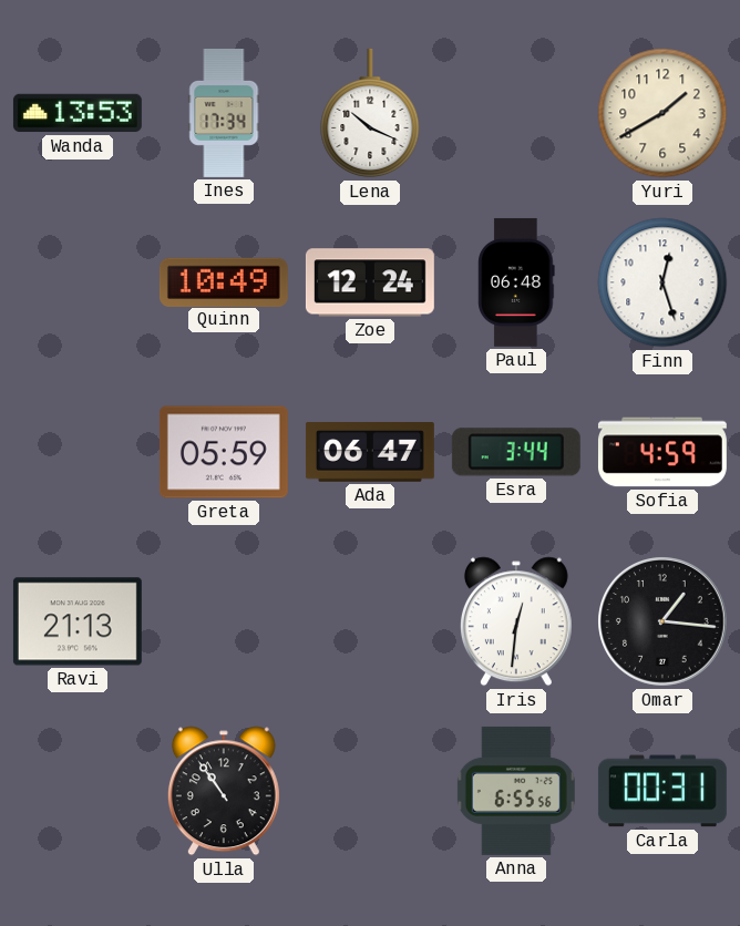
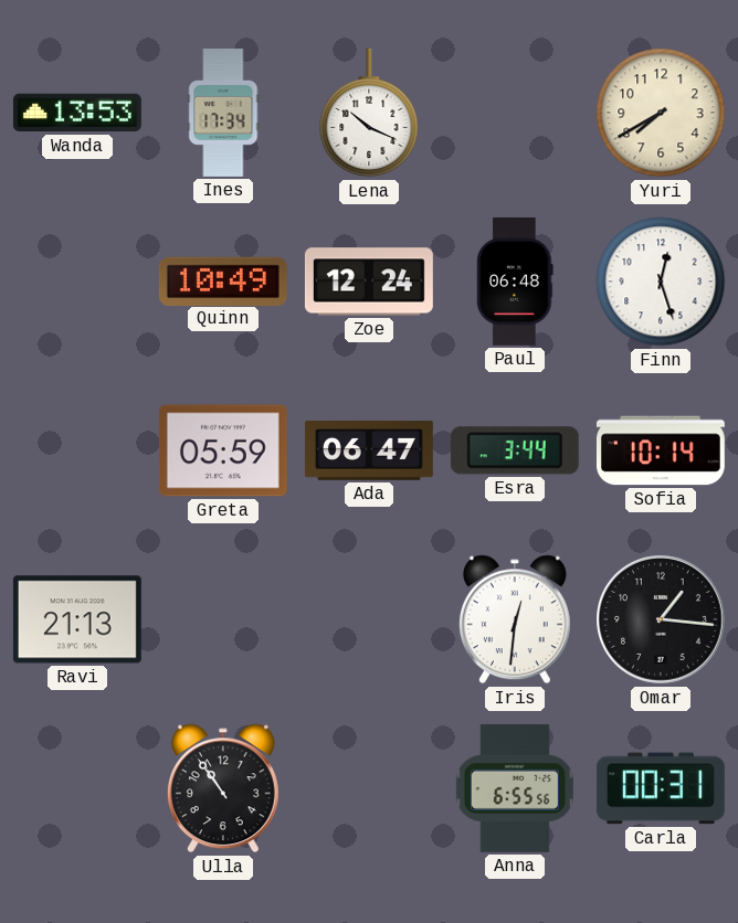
Yuri: 1:40 -> 7:40 (661, 113)
Sofia: 4:59 -> 10:14 (661, 450)
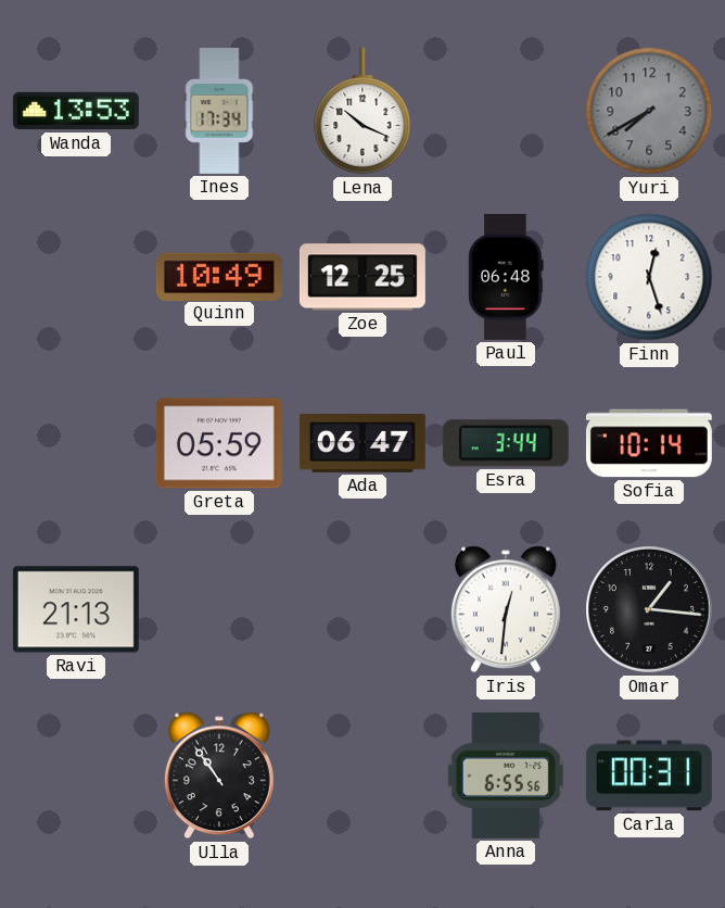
Yuri dial: cream -> grey (649, 111)
Zoe: 12:24 -> 12:25 (362, 277)
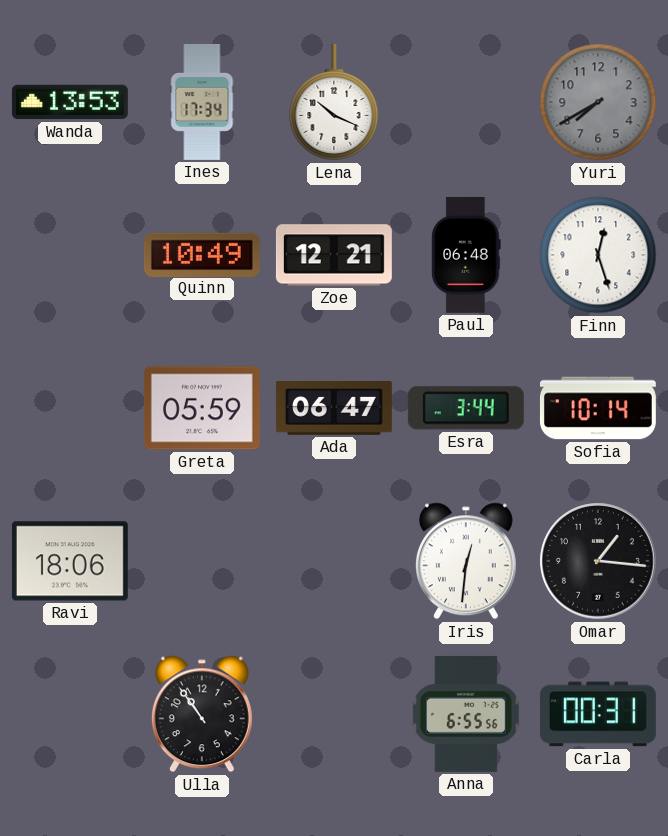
Zoe: 12:25 -> 12:21 (334, 255)
Ravi: 21:13 -> 18:06 (70, 561)
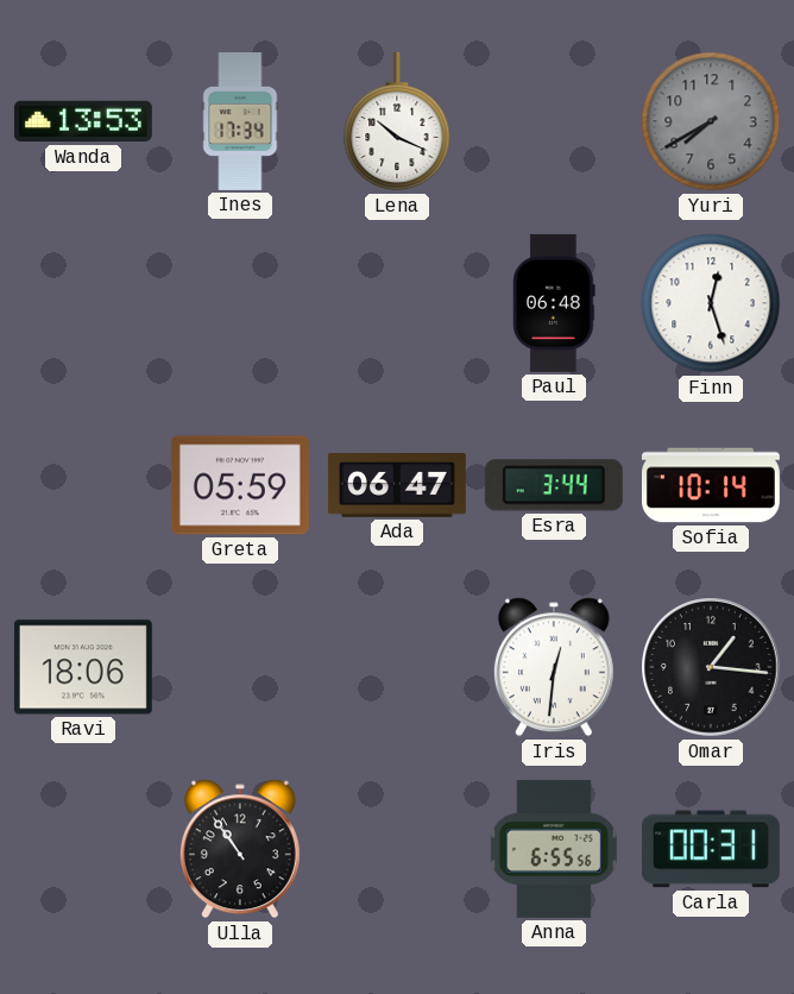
Quinn: 10:49 -> none (202, 254)
Zoe: 12:21 -> none (334, 255)
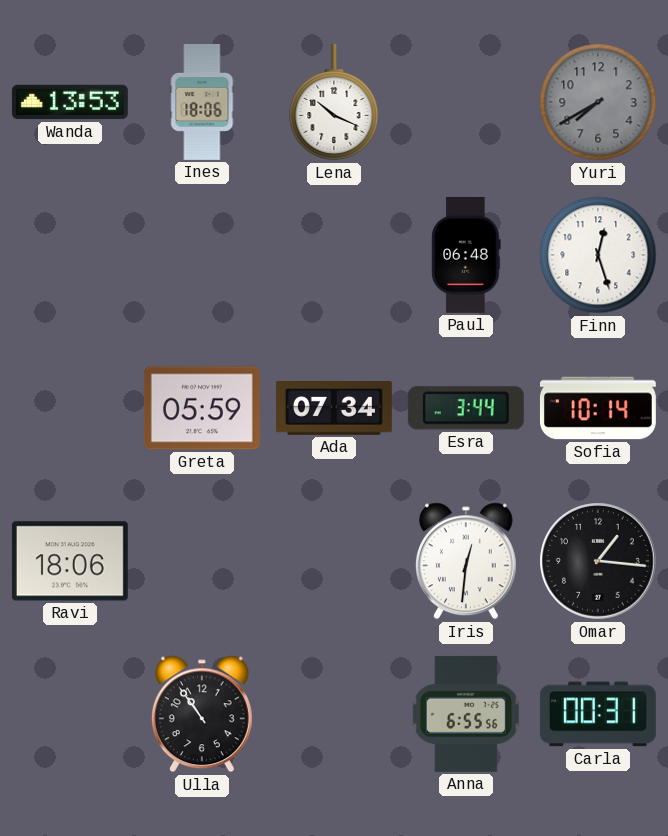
Ines: 17:34 -> 18:06 (202, 102)
Ada: 06:47 -> 07:34 (334, 409)
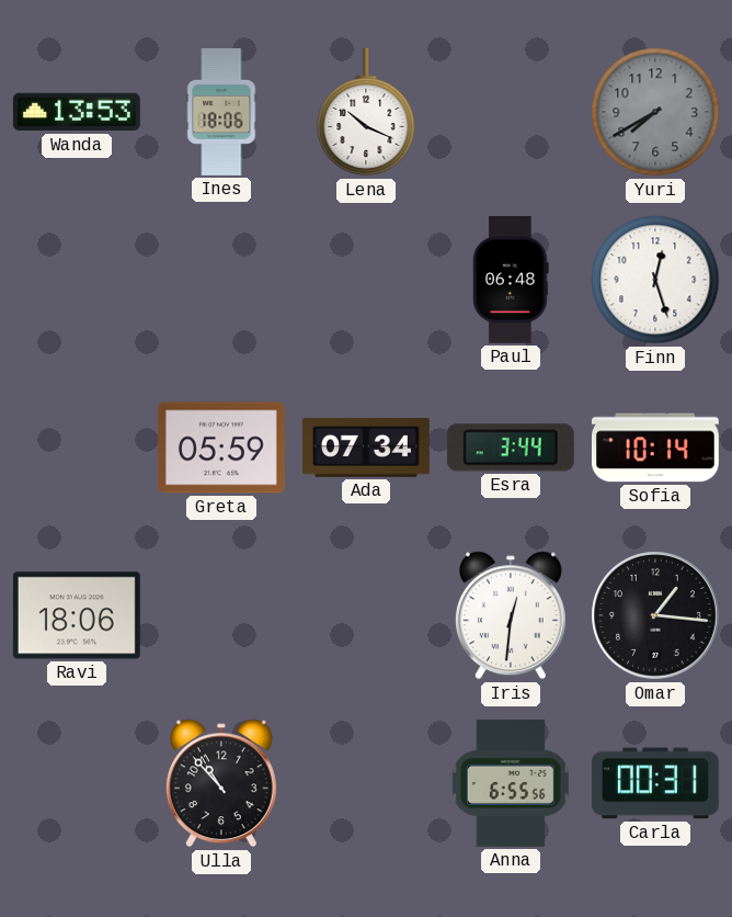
Ulla: 10:54 -> 10:53 (221, 783)
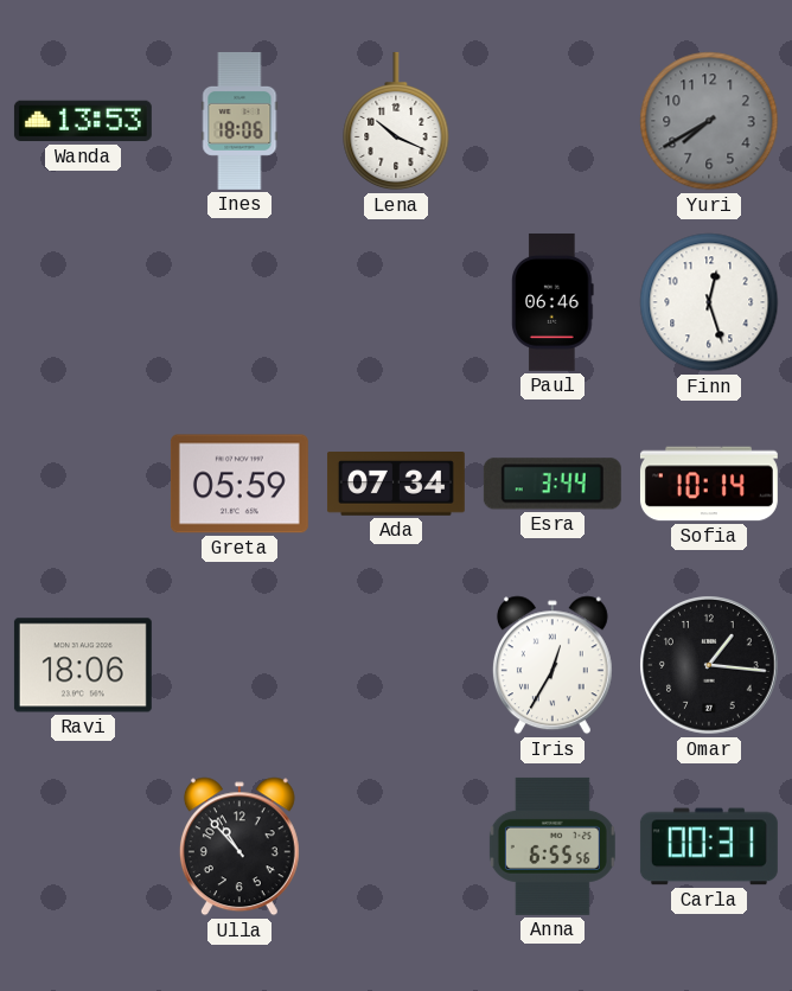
Paul: 06:48 -> 06:46 (553, 302)
Iris: 12:31 -> 12:35 (553, 665)
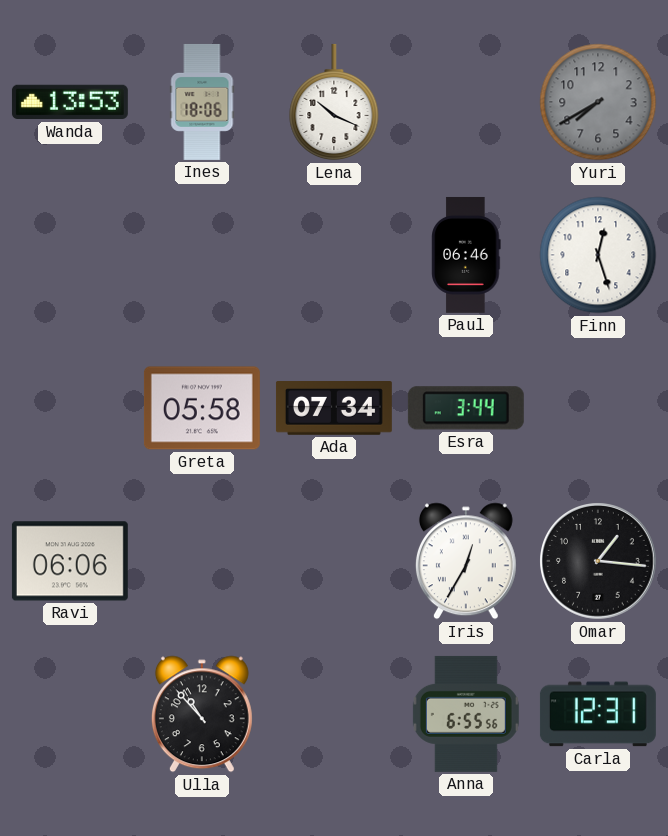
Greta: 05:59 -> 05:58 (202, 408)
Sofia: 10:14 -> none (709, 484)
Ravi: 18:06 -> 06:06 (70, 561)
Carla: 00:31 -> 12:31 (598, 714)
